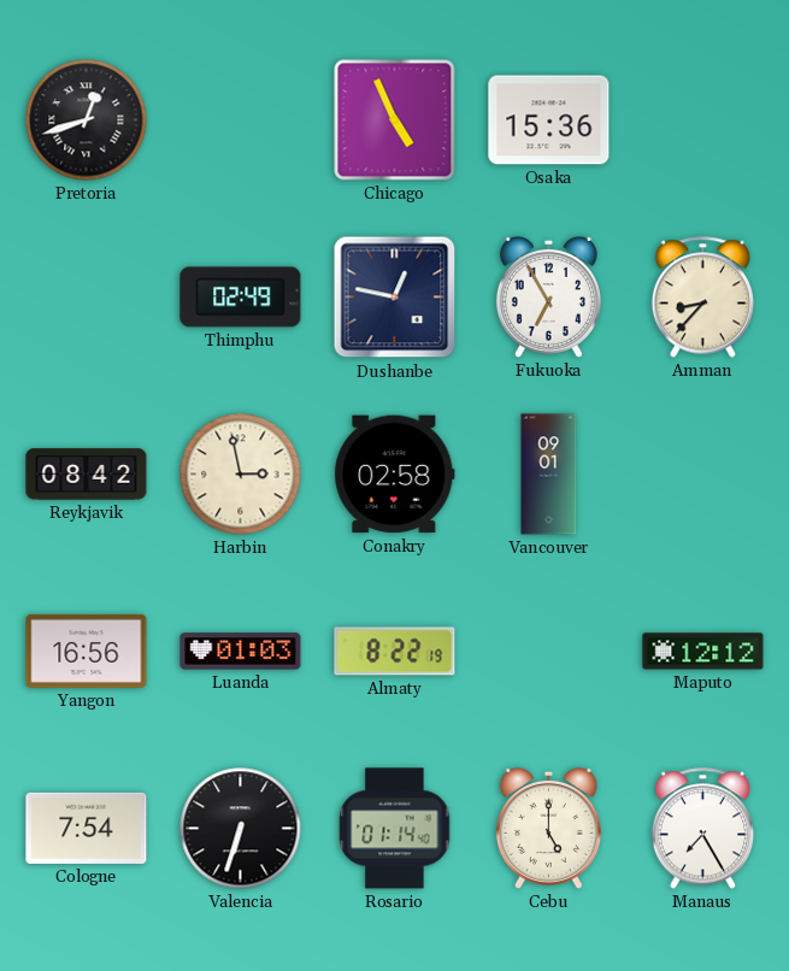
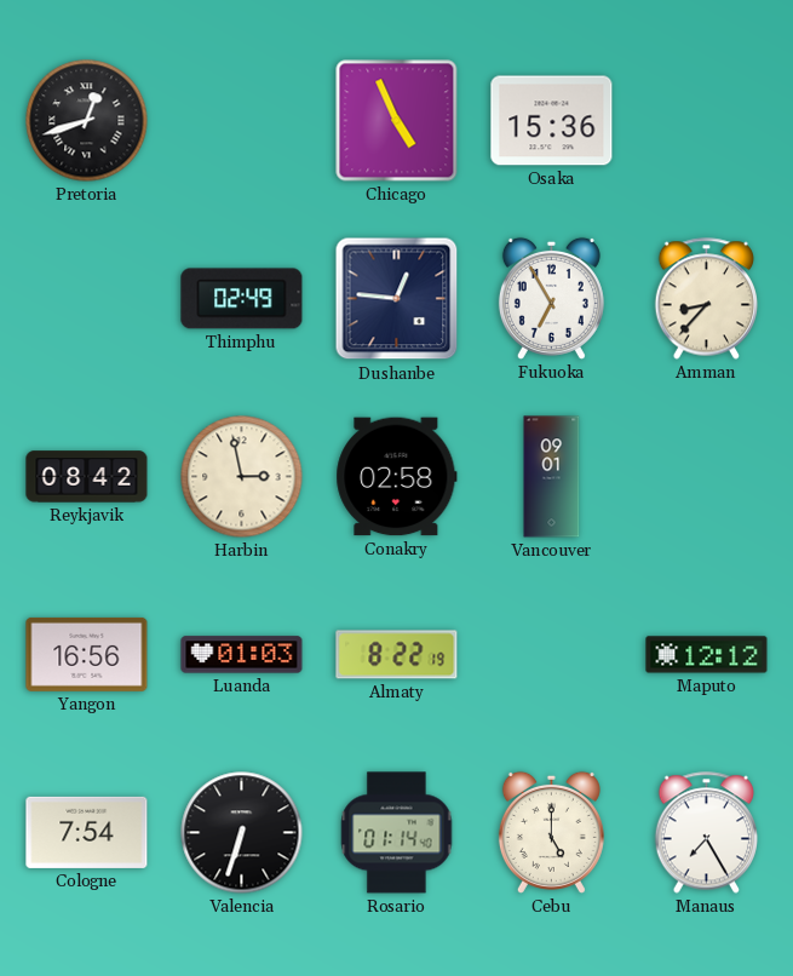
Dushanbe: 12:47 -> 12:46 (397, 299)
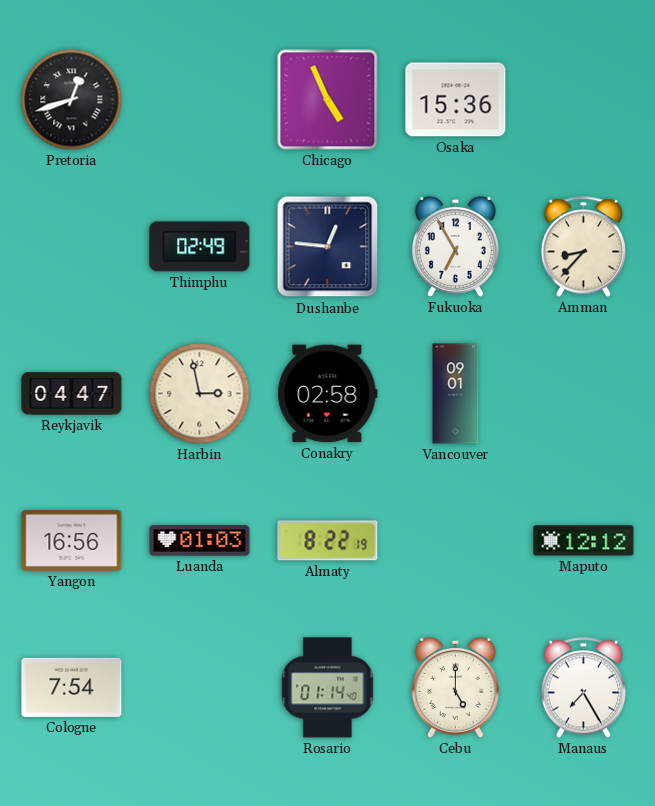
Reykjavik: 08:42 -> 04:47 (72, 394)
Valencia: 6:33 -> none (242, 833)
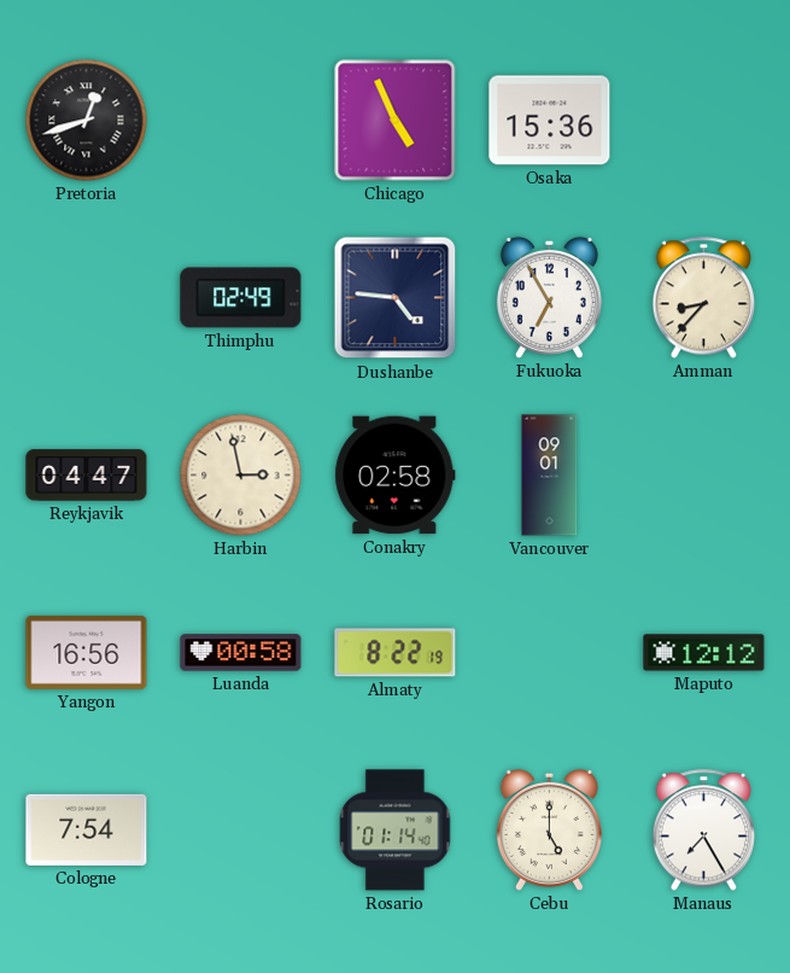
Dushanbe: 12:46 -> 4:46 (396, 298)
Luanda: 01:03 -> 00:58 (241, 653)
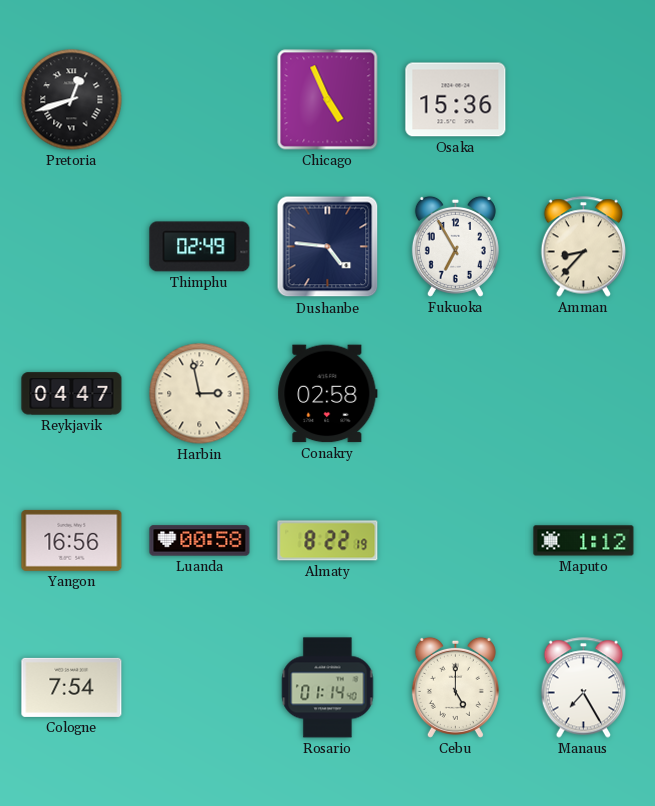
Vancouver: 09:01 -> none (550, 476)
Maputo: 12:12 -> 1:12 (584, 541)
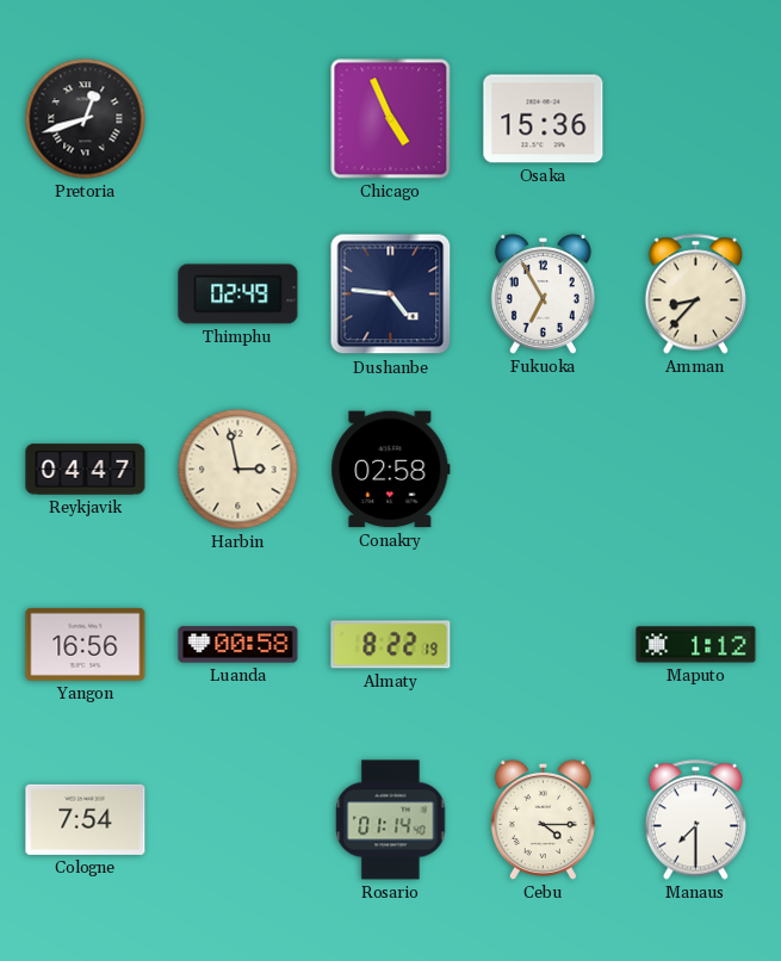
Cebu: 5:00 -> 4:15 (543, 819)
Manaus: 7:25 -> 7:30 (696, 820)
